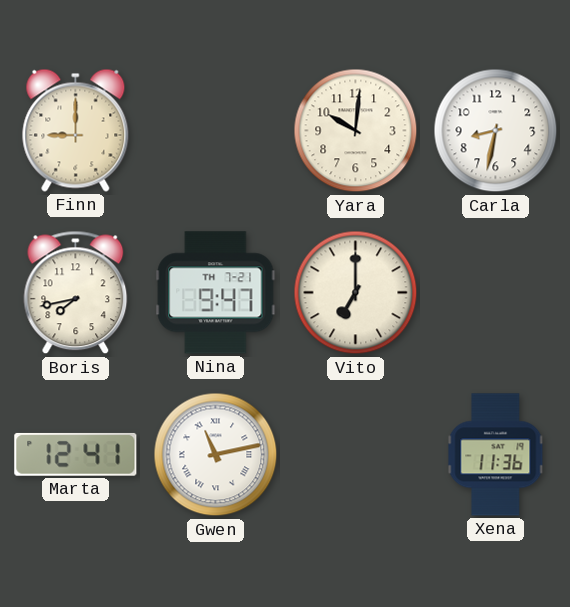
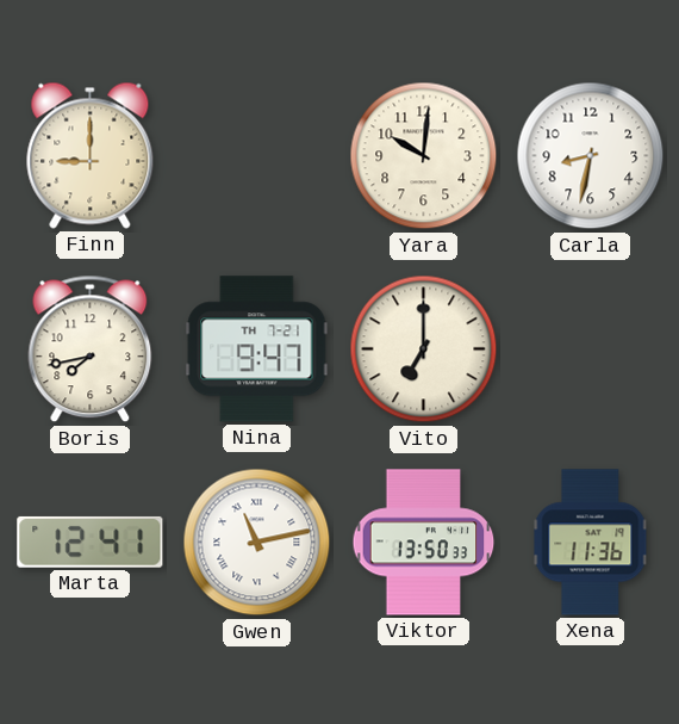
Viktor: none -> 13:50 (424, 543)
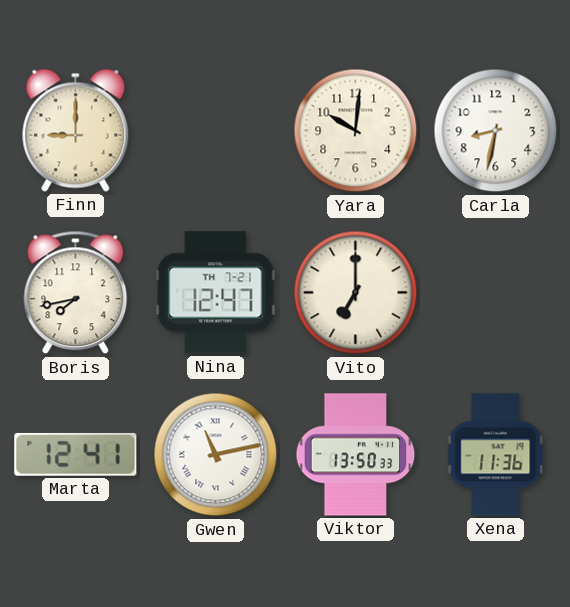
Nina: 9:47 -> 12:47 (216, 293)
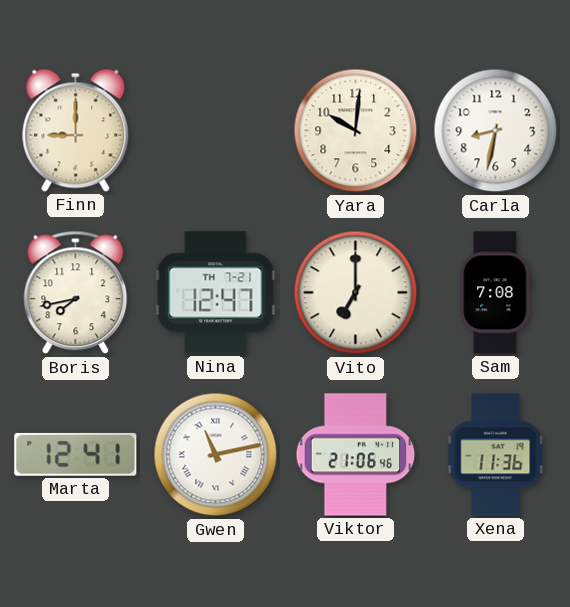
Sam: none -> 7:08 (496, 293)
Viktor: 13:50 -> 21:06 (356, 455)
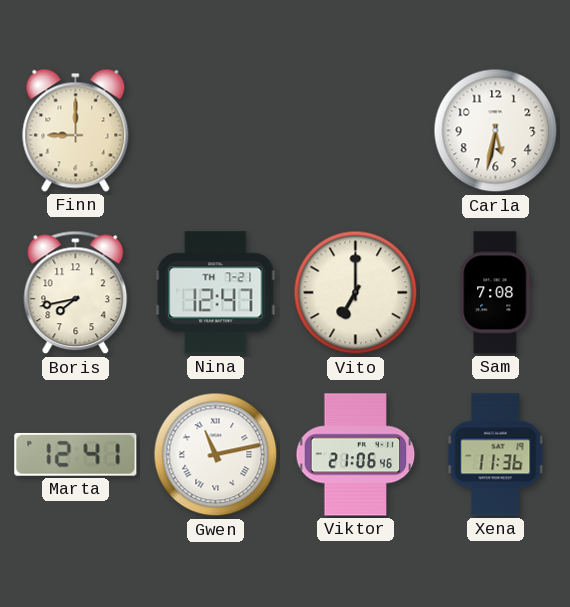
Yara: 10:01 -> none (356, 131)
Carla: 8:32 -> 5:32 (496, 131)
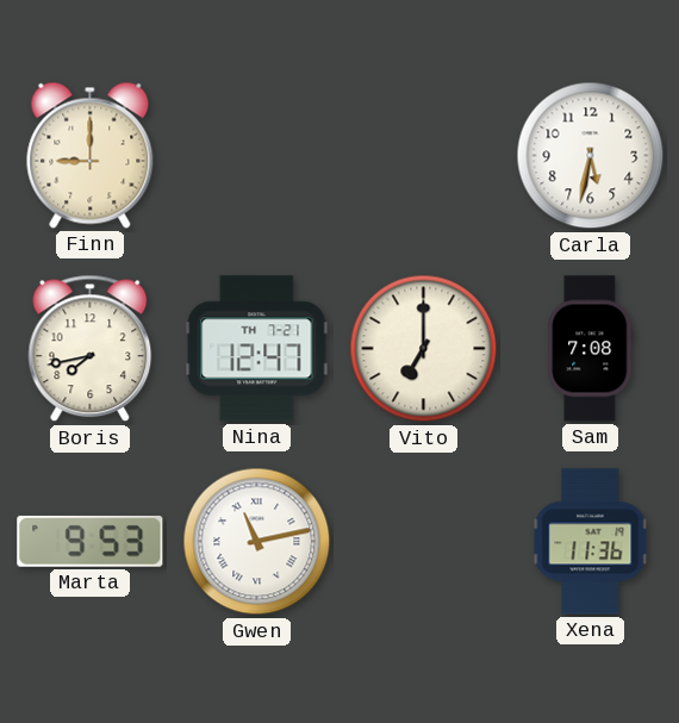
Marta: 12:41 -> 9:53 (91, 541)
Viktor: 21:06 -> none (356, 455)
